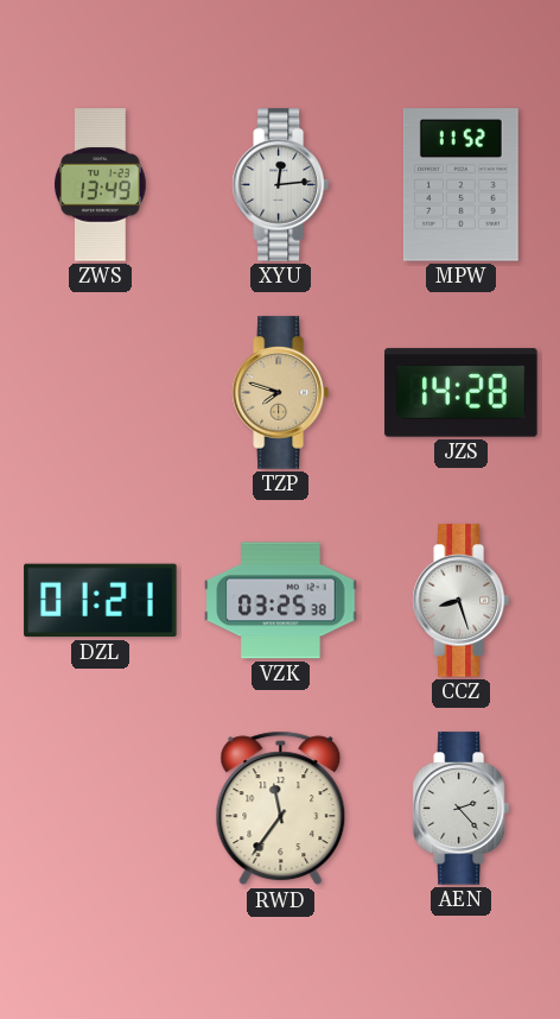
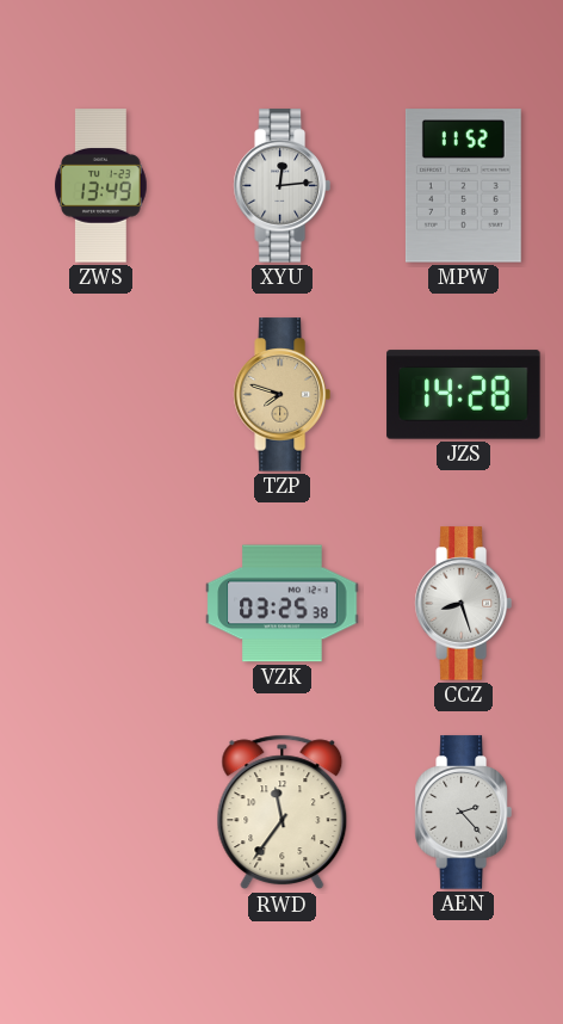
DZL: 01:21 -> none (101, 601)
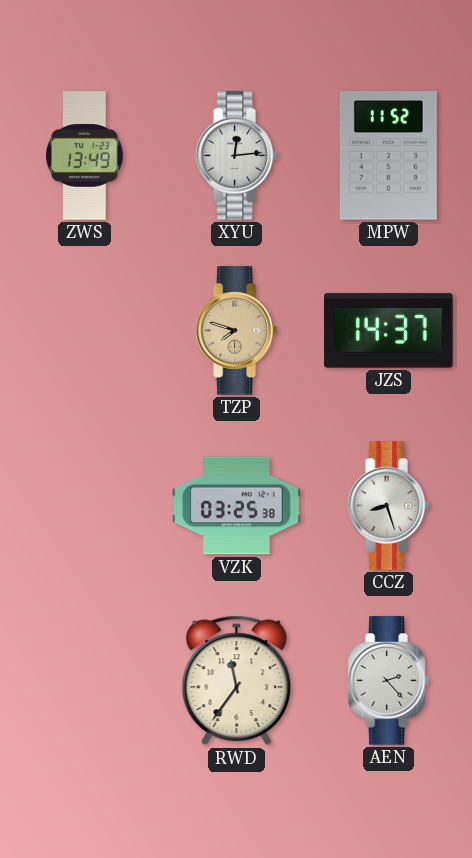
JZS: 14:28 -> 14:37 (389, 331)
